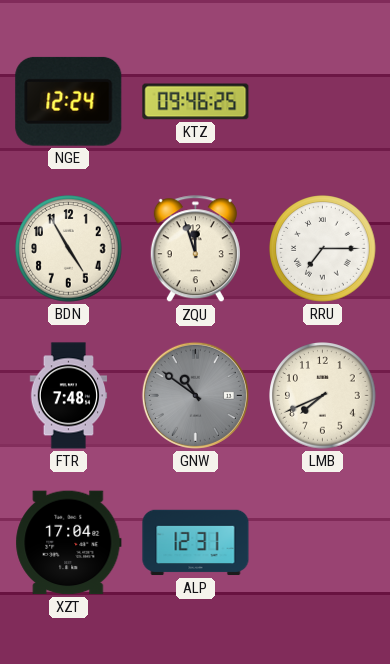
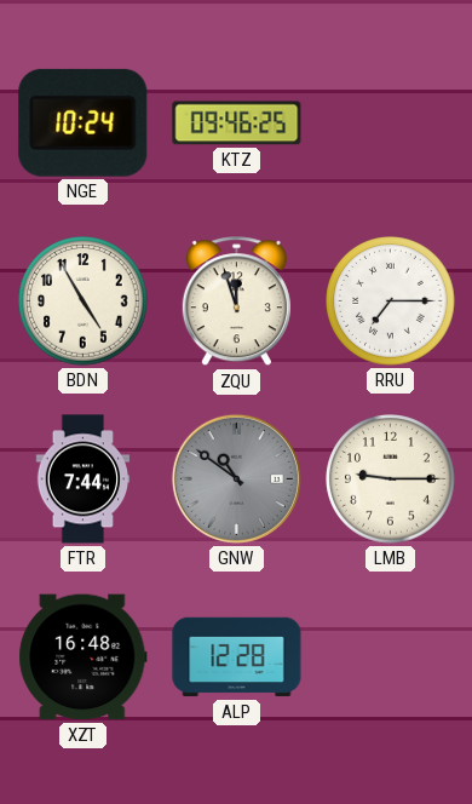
NGE: 12:24 -> 10:24 (84, 122)
FTR: 7:48 -> 7:44 (84, 479)
LMB: 7:41 -> 9:15 (391, 479)
XZT: 17:04 -> 16:48 (84, 657)
ALP: 12:31 -> 12:28 (237, 657)
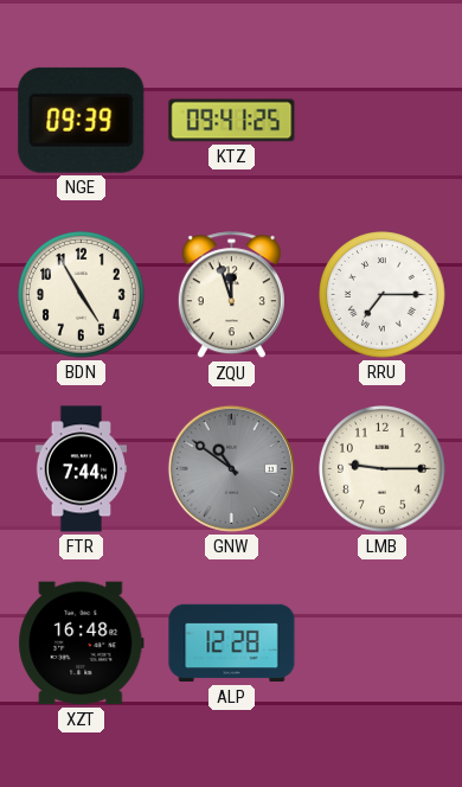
NGE: 10:24 -> 09:39 (82, 120)
KTZ: 09:46 -> 09:41 (232, 121)
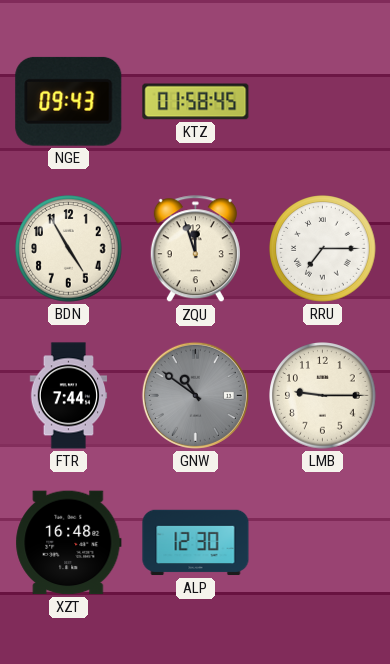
NGE: 09:39 -> 09:43 (69, 101)
KTZ: 09:41 -> 01:58 (196, 102)
ALP: 12:28 -> 12:30 (196, 543)
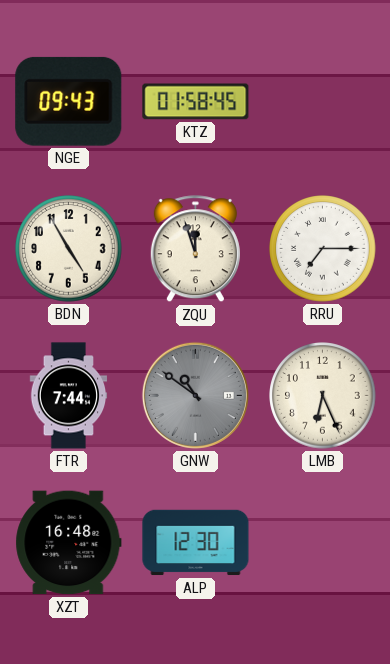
LMB: 9:15 -> 6:26 (323, 396)
